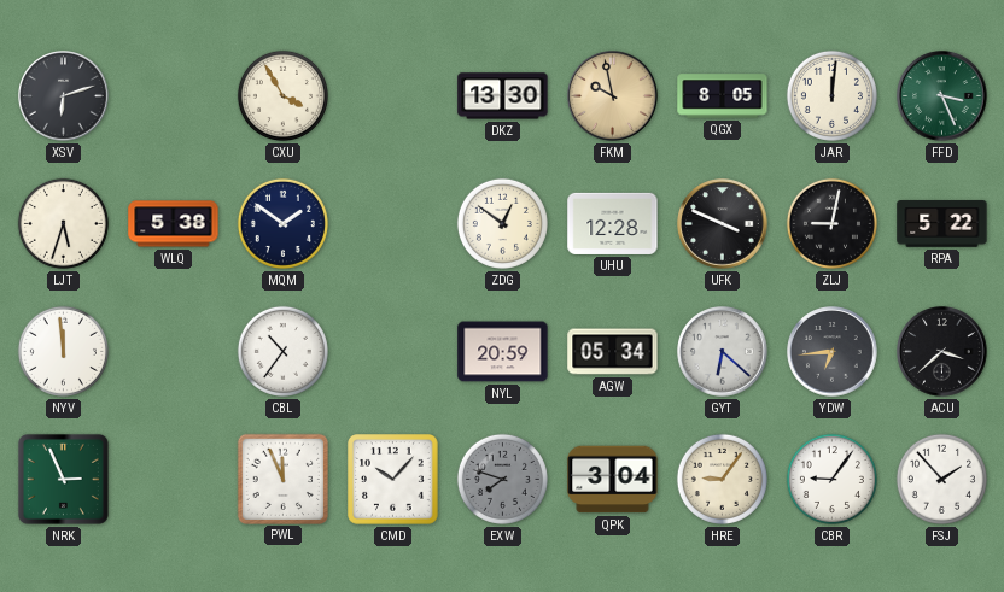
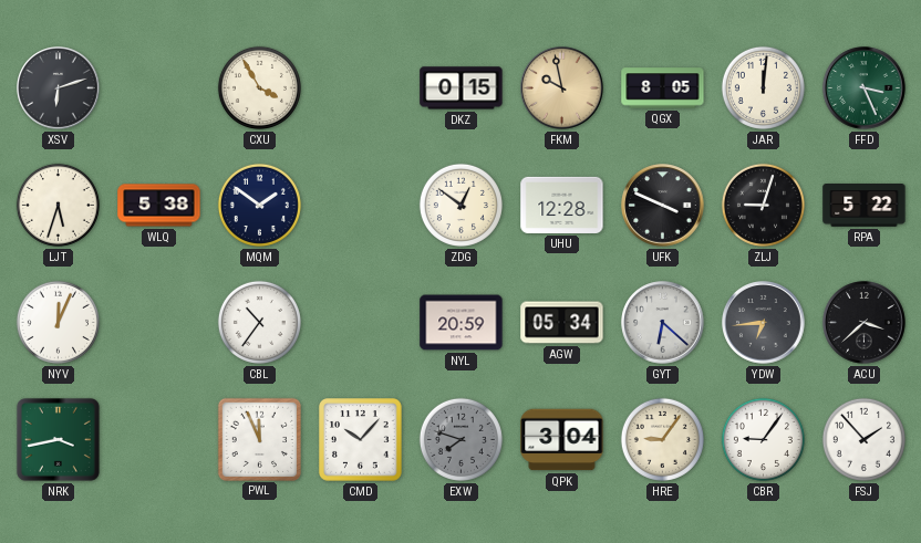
DKZ: 13:30 -> 0:15 (462, 88)
ZLJ: 9:02 -> 9:03 (763, 205)
NYV: 11:59 -> 12:04 (58, 322)
NRK: 2:56 -> 3:43 (58, 439)
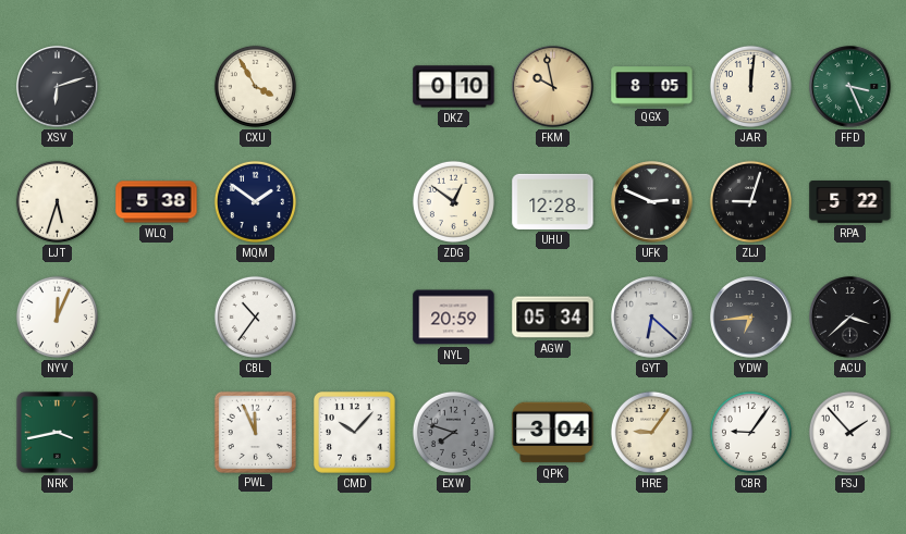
DKZ: 0:15 -> 0:10 (454, 87)
UFK: 3:49 -> 2:49 (652, 202)
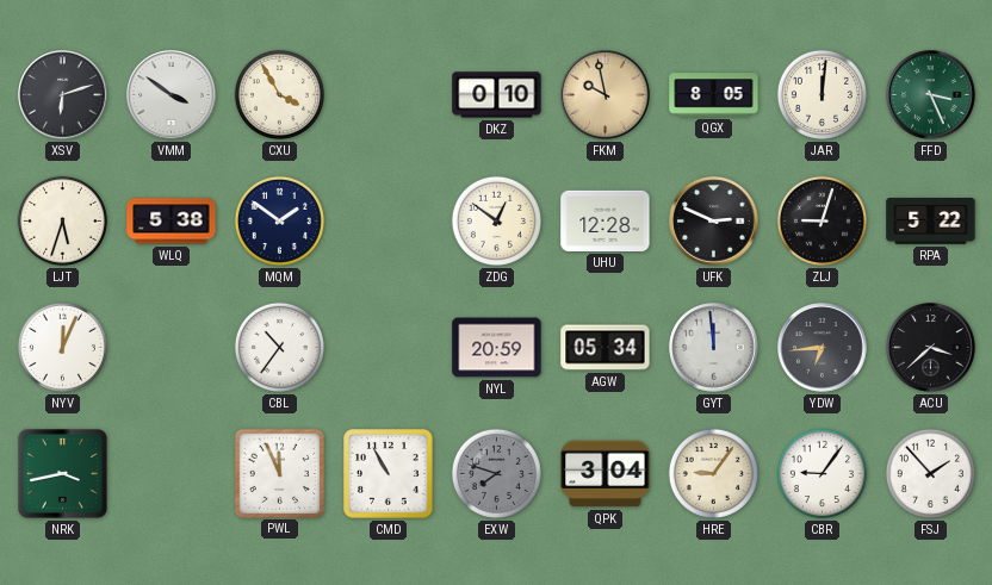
VMM: none -> 3:51 (172, 95)
GYT: 6:22 -> 11:59 (714, 348)
CMD: 10:07 -> 10:55 (389, 474)
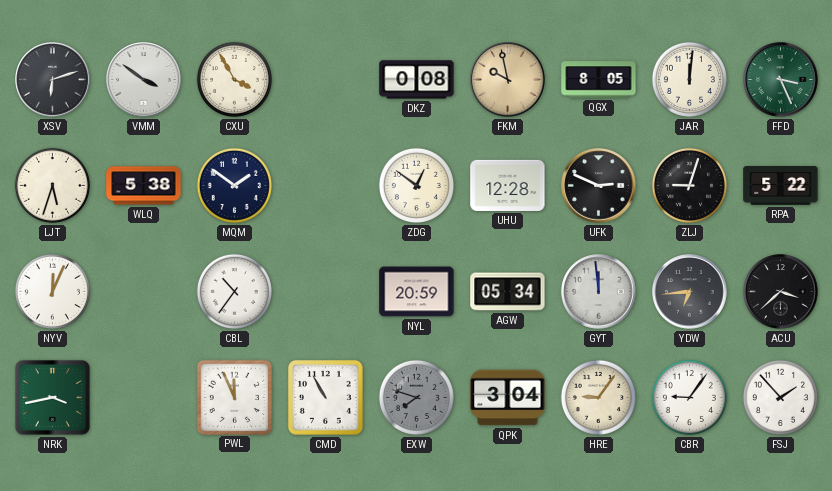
DKZ: 0:10 -> 0:08 (417, 80)
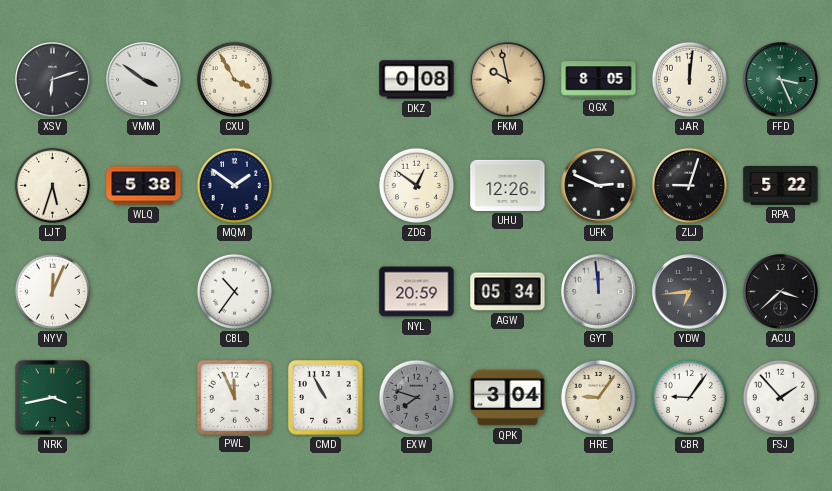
UHU: 12:28 -> 12:26 (508, 185)
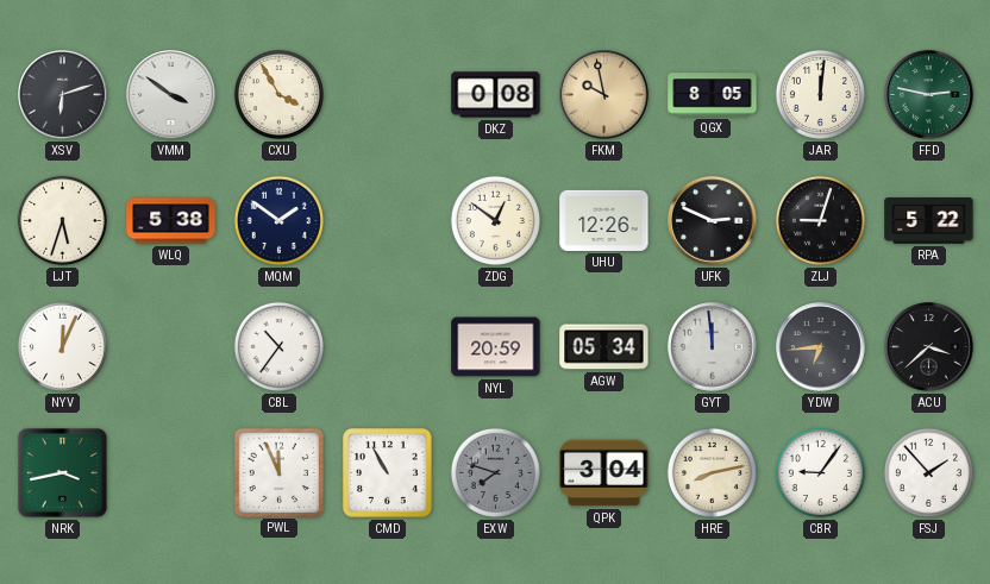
FFD: 3:26 -> 2:47 (929, 95)
HRE: 9:06 -> 8:13 (712, 472)
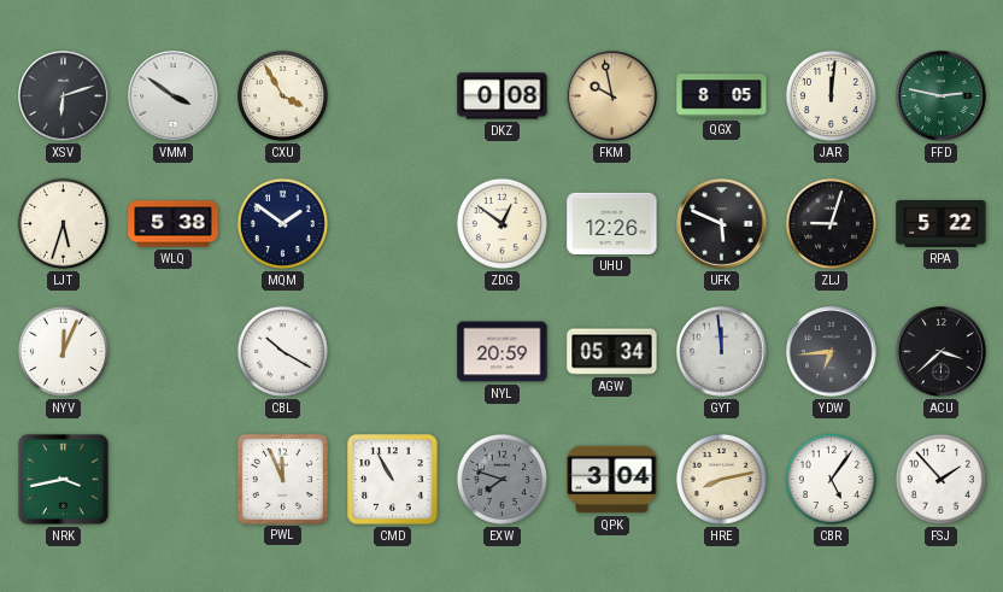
UFK: 2:49 -> 5:49 (722, 224)
CBL: 10:36 -> 10:20 (282, 351)
CBR: 9:06 -> 5:06 (831, 479)
